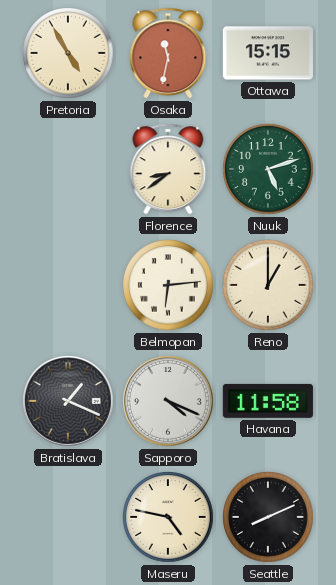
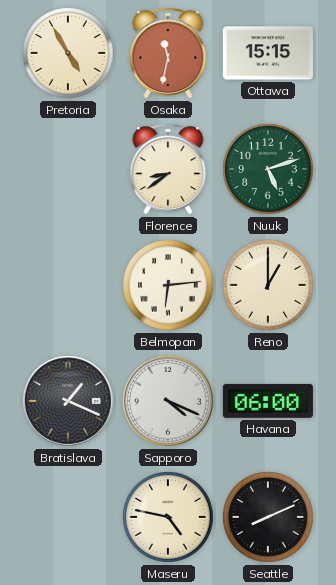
Havana: 11:58 -> 06:00 (268, 401)
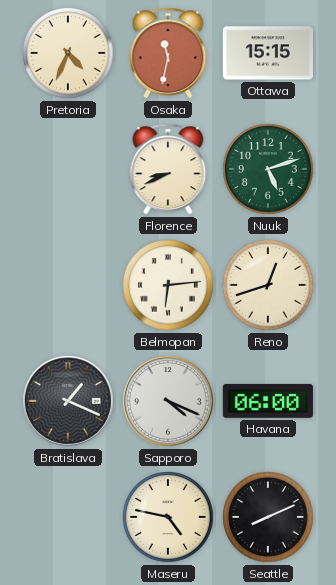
Pretoria: 4:55 -> 4:34 (68, 53)
Florence: 8:39 -> 8:41 (168, 169)
Reno: 1:00 -> 12:42 (268, 285)
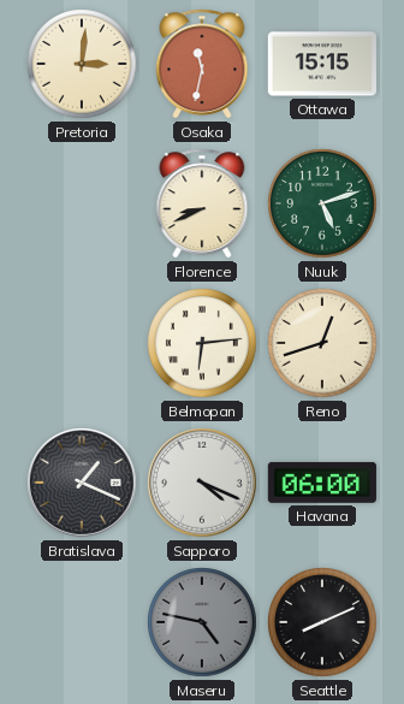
Pretoria: 4:34 -> 3:01 (82, 64)
Maseru dial: cream -> grey (202, 622)
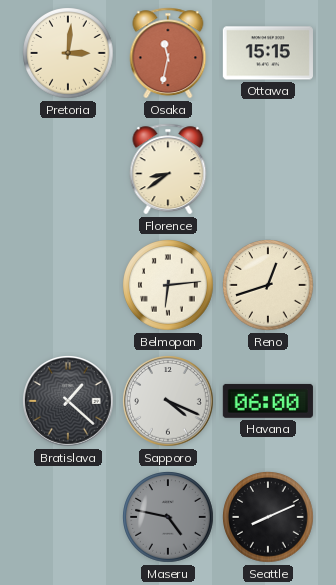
Florence: 8:41 -> 8:39 (168, 169)
Nuuk: 5:12 -> none (322, 203)
Bratislava: 1:19 -> 1:22 (69, 402)
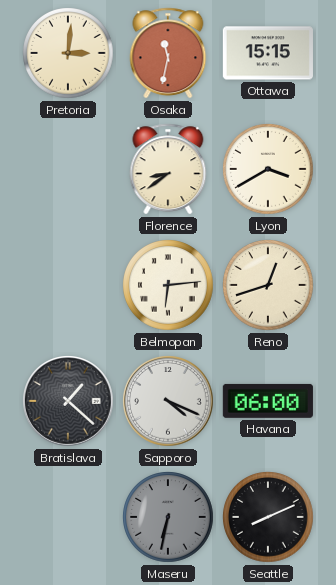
Lyon: none -> 3:40 (268, 169)
Maseru: 4:47 -> 6:32 (168, 517)
